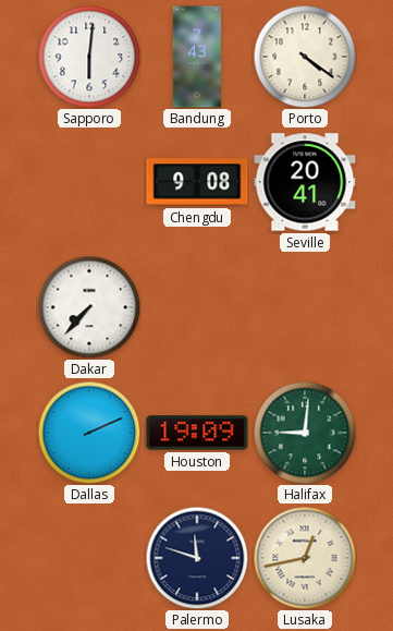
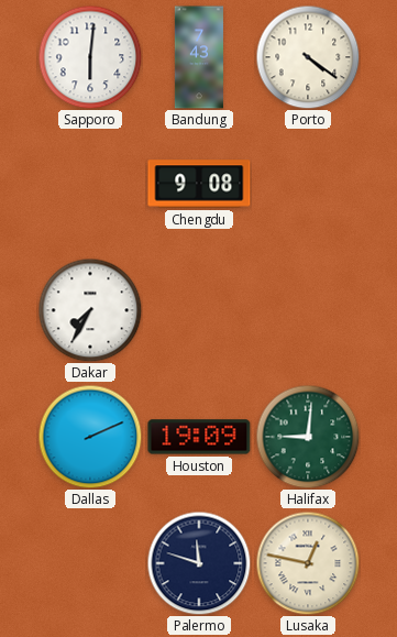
Seville: 20:41 -> none (305, 182)
Dakar: 7:37 -> 7:35 (90, 310)
Lusaka: 12:43 -> 12:47 (308, 563)
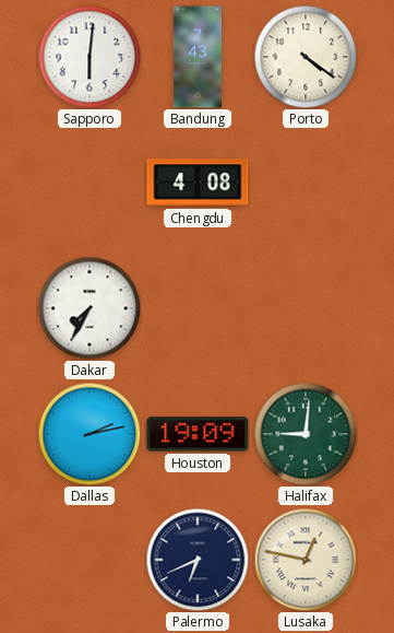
Chengdu: 9:08 -> 4:08 (198, 183)
Dallas: 2:11 -> 2:13 (89, 434)
Palermo: 11:48 -> 6:41 (198, 560)
